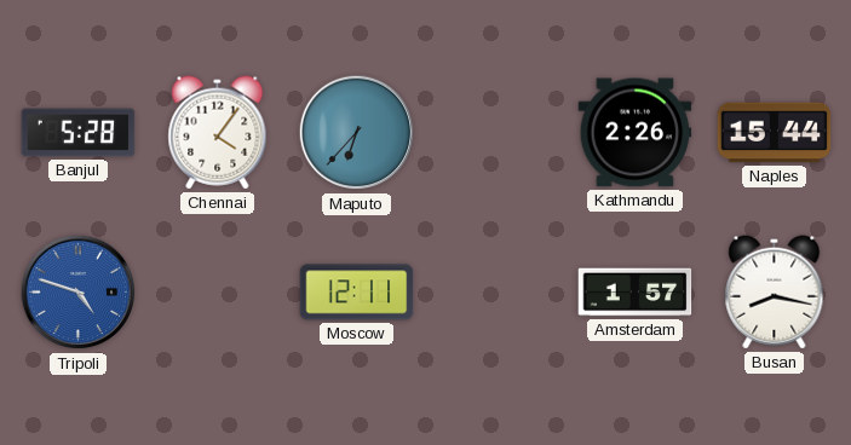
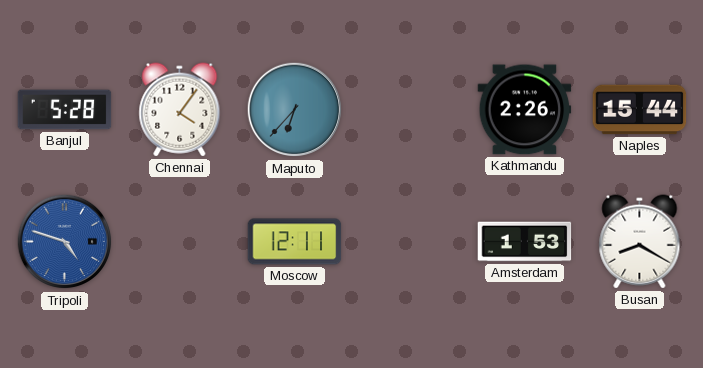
Amsterdam: 1:57 -> 1:53 (525, 242)
Busan: 8:17 -> 8:20 (640, 242)
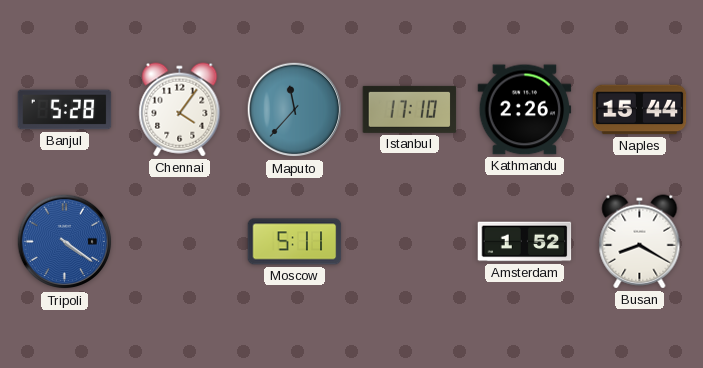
Maputo: 6:37 -> 11:37 (295, 110)
Istanbul: none -> 17:10 (410, 109)
Tripoli: 4:48 -> 4:21 (65, 242)
Moscow: 12:11 -> 5:11 (295, 242)
Amsterdam: 1:53 -> 1:52 (525, 242)
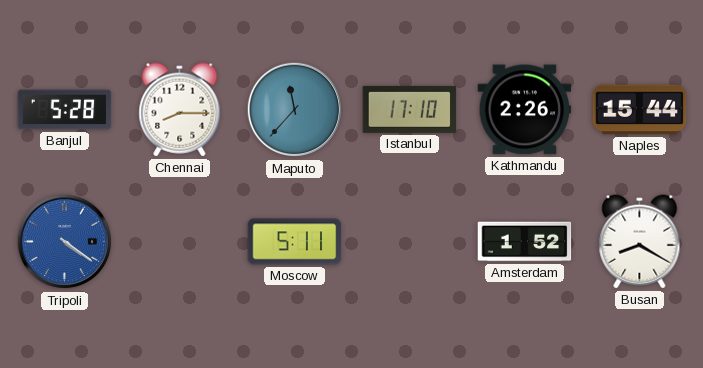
Chennai: 4:06 -> 8:15 (180, 110)
